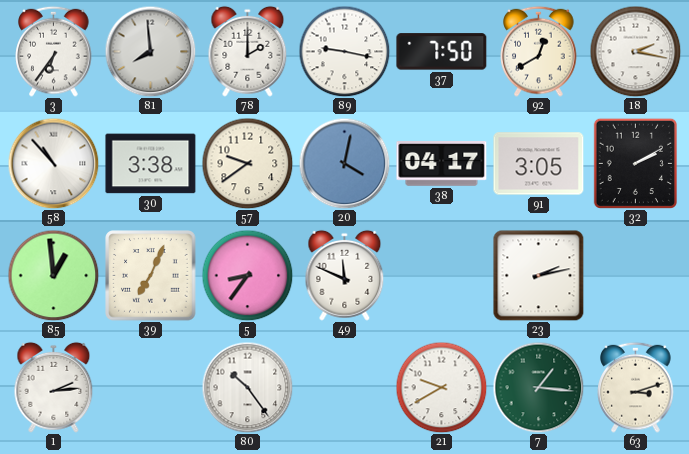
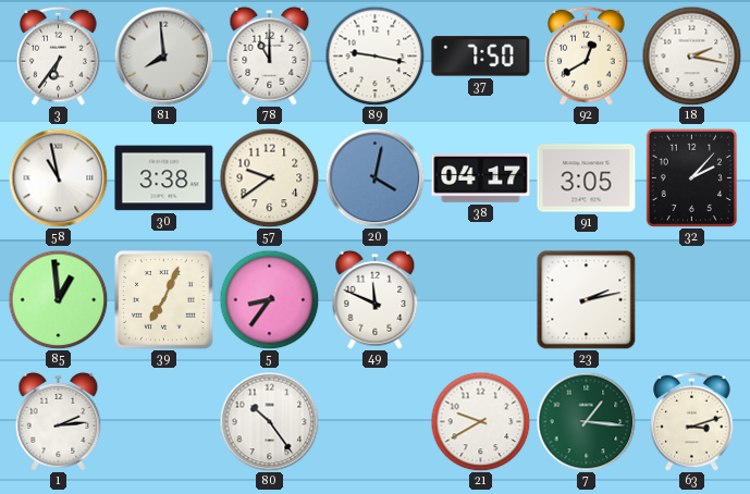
78: 2:00 -> 11:00 (270, 55)
58: 10:53 -> 10:58 (58, 177)
32: 2:10 -> 2:07 (691, 177)
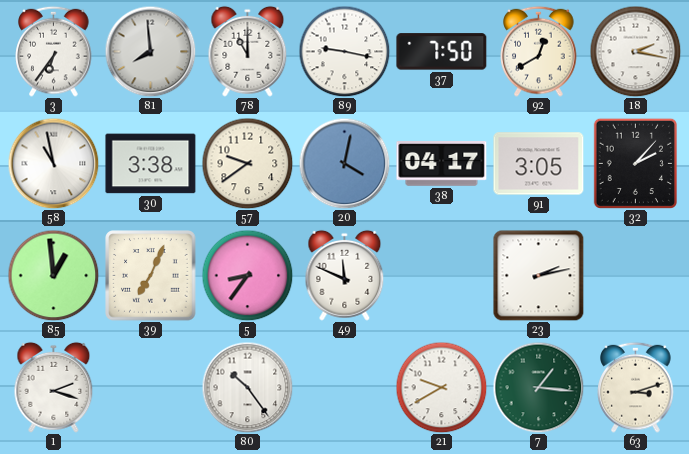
1: 2:14 -> 2:18 (54, 387)
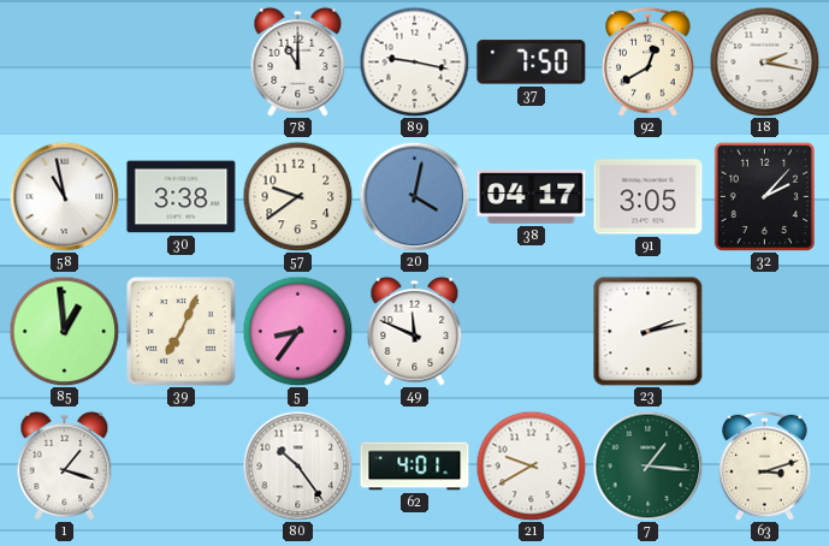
3: 6:36 -> none (54, 51)
81: 7:59 -> none (150, 51)
1: 2:18 -> 1:18 (65, 465)
62: none -> 4:01 (415, 467)
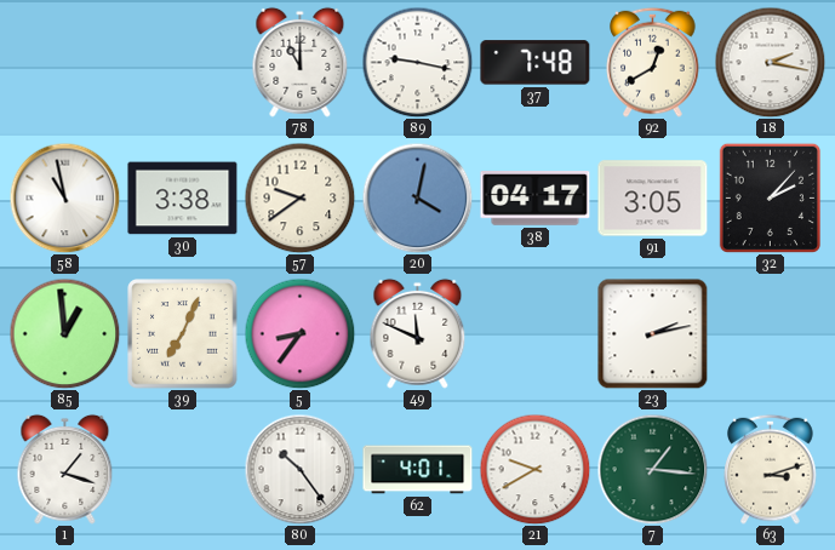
37: 7:50 -> 7:48 (536, 63)
